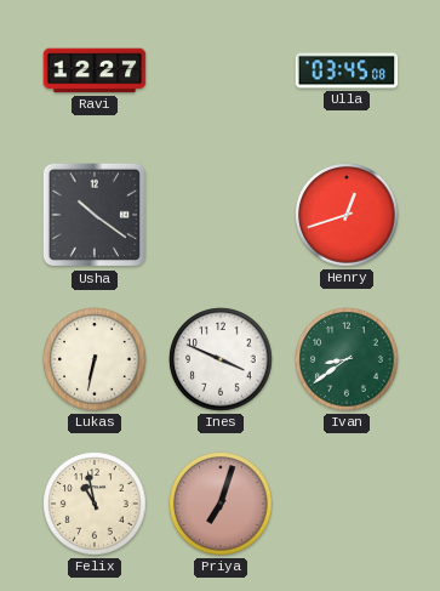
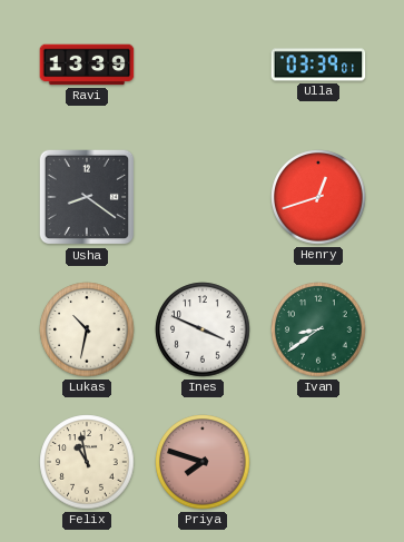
Ravi: 12:27 -> 13:39 (87, 65)
Ulla: 03:45 -> 03:39 (318, 65)
Usha: 10:21 -> 8:21 (87, 197)
Lukas: 6:32 -> 10:32 (87, 329)
Priya: 7:03 -> 7:48 (203, 462)
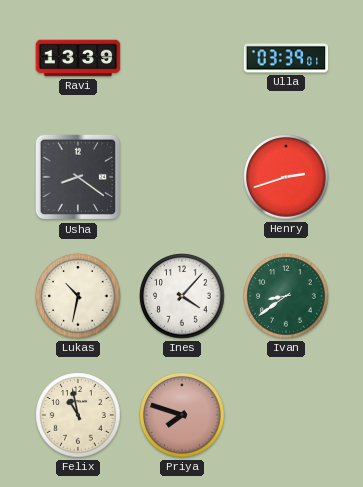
Henry: 12:42 -> 2:42 (286, 177)
Ines: 3:49 -> 4:07 (182, 296)
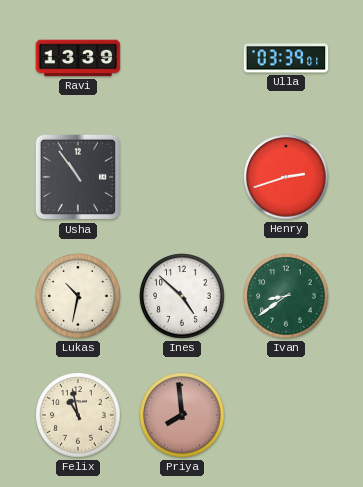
Usha: 8:21 -> 10:54 (78, 177)
Ines: 4:07 -> 4:52 (182, 296)
Priya: 7:48 -> 7:59 (182, 415)
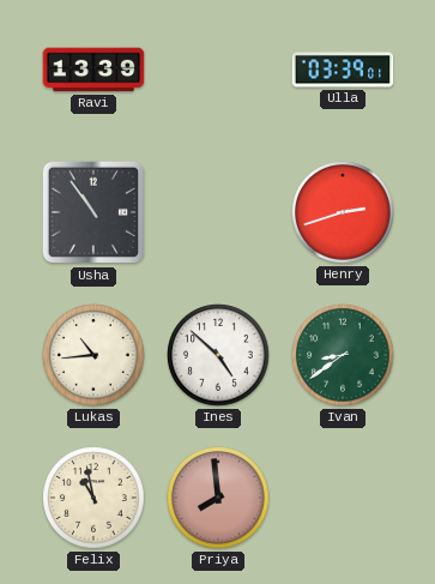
Lukas: 10:32 -> 10:44 (93, 355)
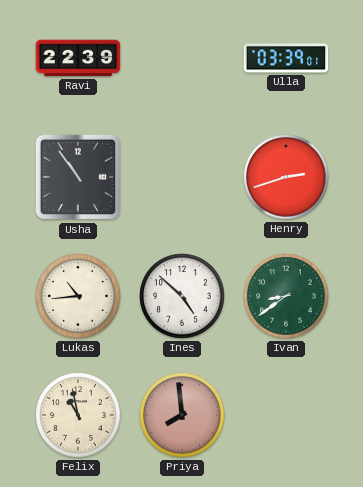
Ravi: 13:39 -> 22:39 (78, 58)
